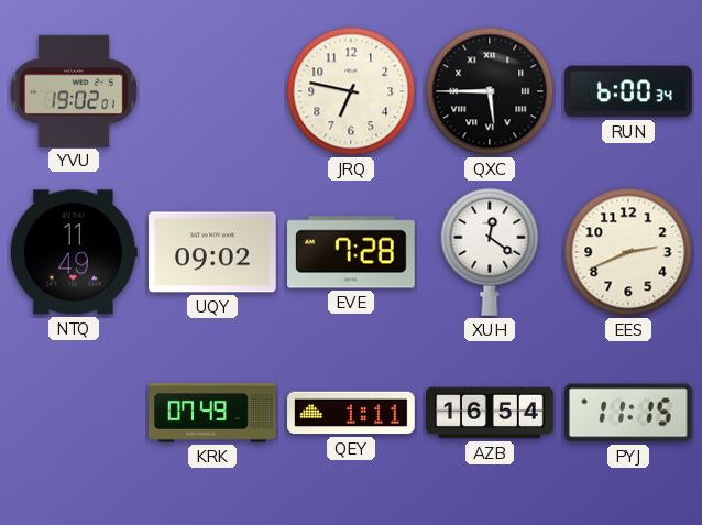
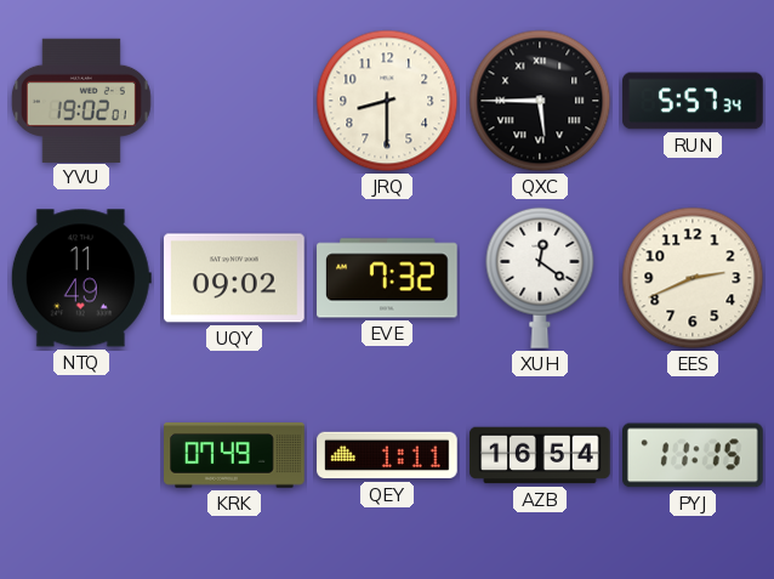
JRQ: 6:47 -> 8:30 (387, 101)
RUN: 6:00 -> 5:57 (693, 101)
EVE: 7:28 -> 7:32 (387, 278)
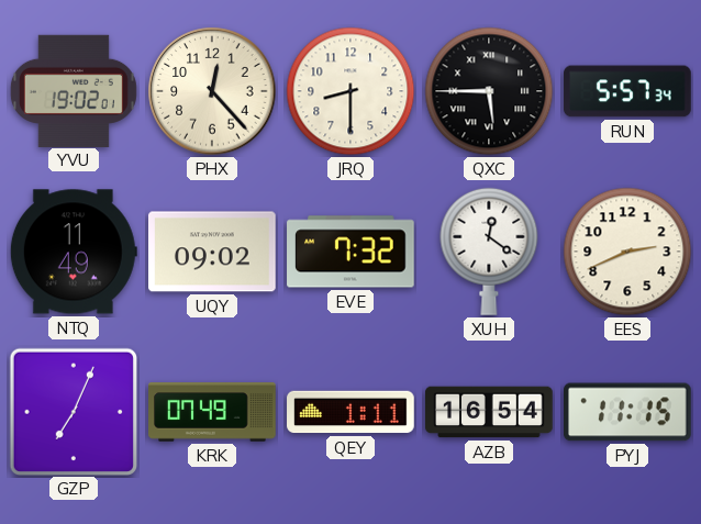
PHX: none -> 12:23 (212, 91)
GZP: none -> 7:04 (73, 411)
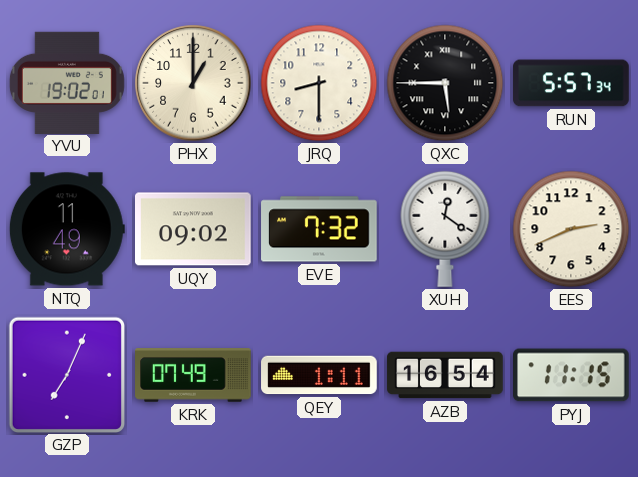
PHX: 12:23 -> 1:00 (193, 83)
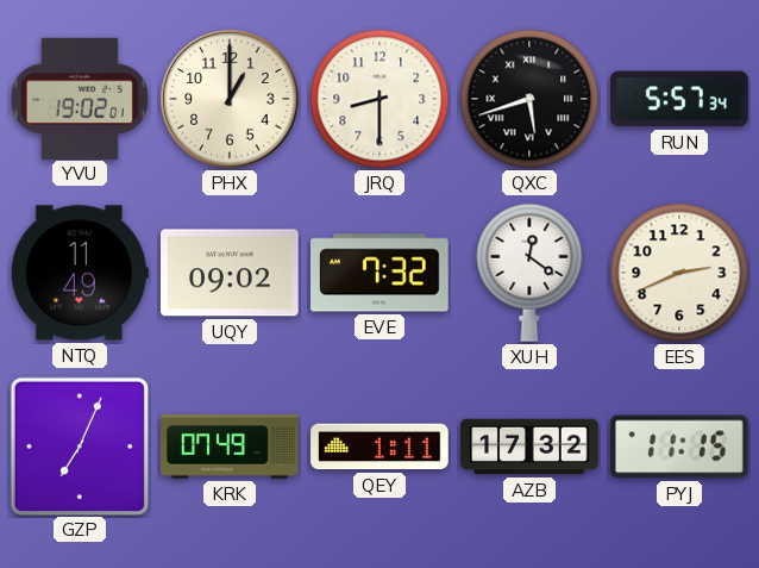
QXC: 5:45 -> 5:42 (529, 99)
AZB: 16:54 -> 17:32 (529, 447)
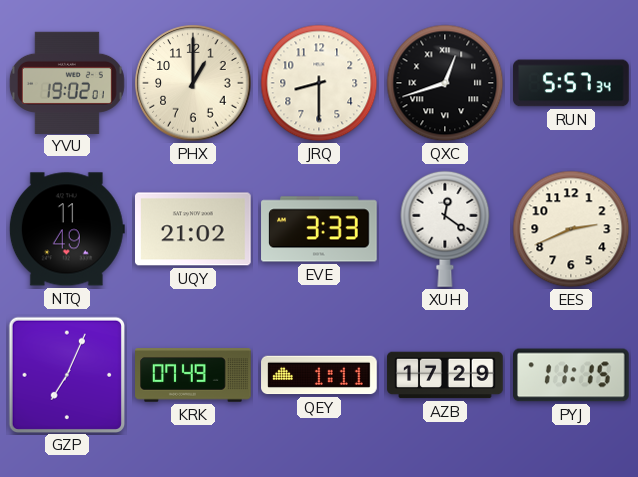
QXC: 5:42 -> 12:42 (445, 83)
UQY: 09:02 -> 21:02 (194, 229)
EVE: 7:32 -> 3:33 (319, 229)
AZB: 17:32 -> 17:29 (445, 375)
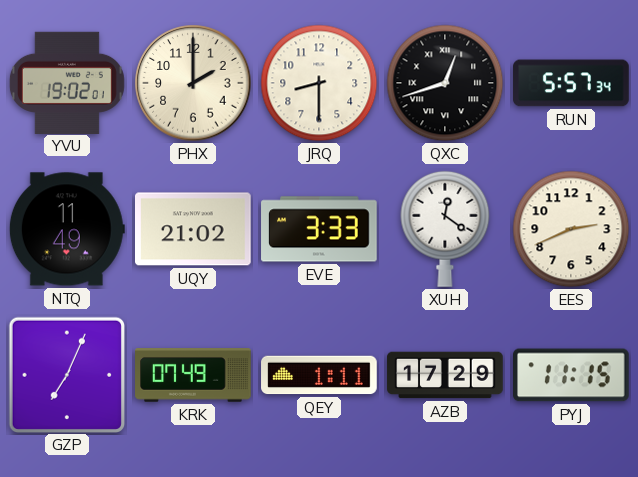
PHX: 1:00 -> 2:00 (193, 83)
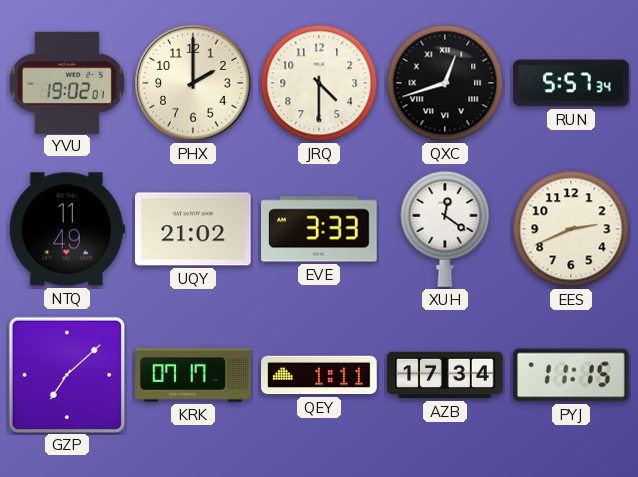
JRQ: 8:30 -> 4:30 (319, 83)
GZP: 7:04 -> 7:08 (66, 374)
KRK: 07:49 -> 07:17 (193, 375)
AZB: 17:29 -> 17:34 (445, 375)
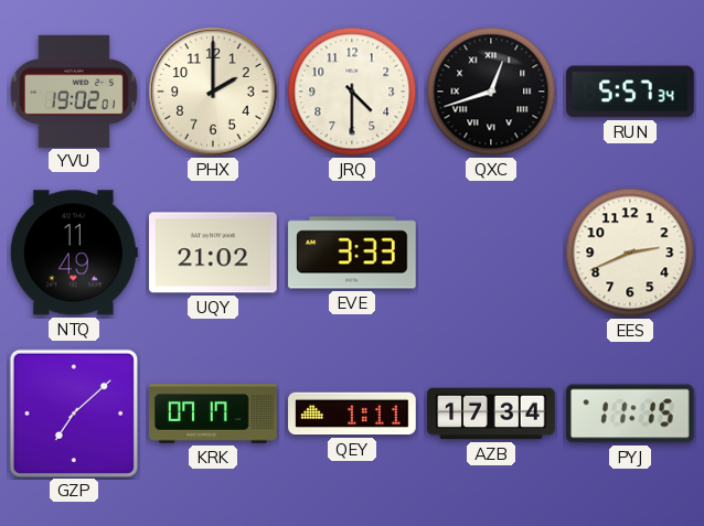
XUH: 12:21 -> none (445, 229)
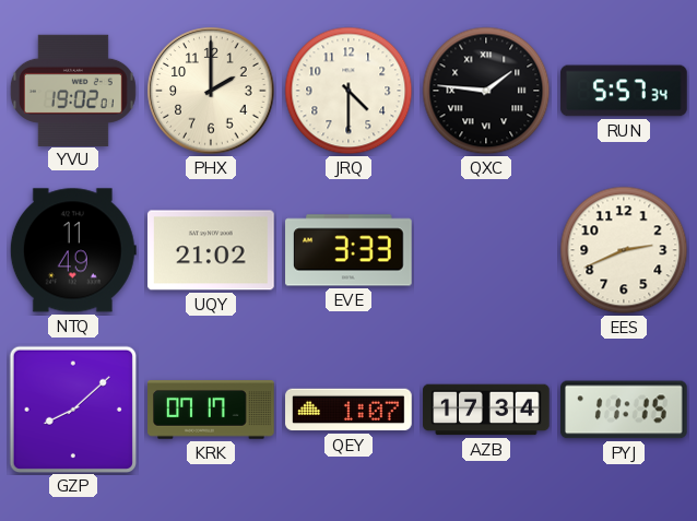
QXC: 12:42 -> 1:46 (486, 91)
GZP: 7:08 -> 8:08 (72, 408)
QEY: 1:11 -> 1:07 (349, 410)
